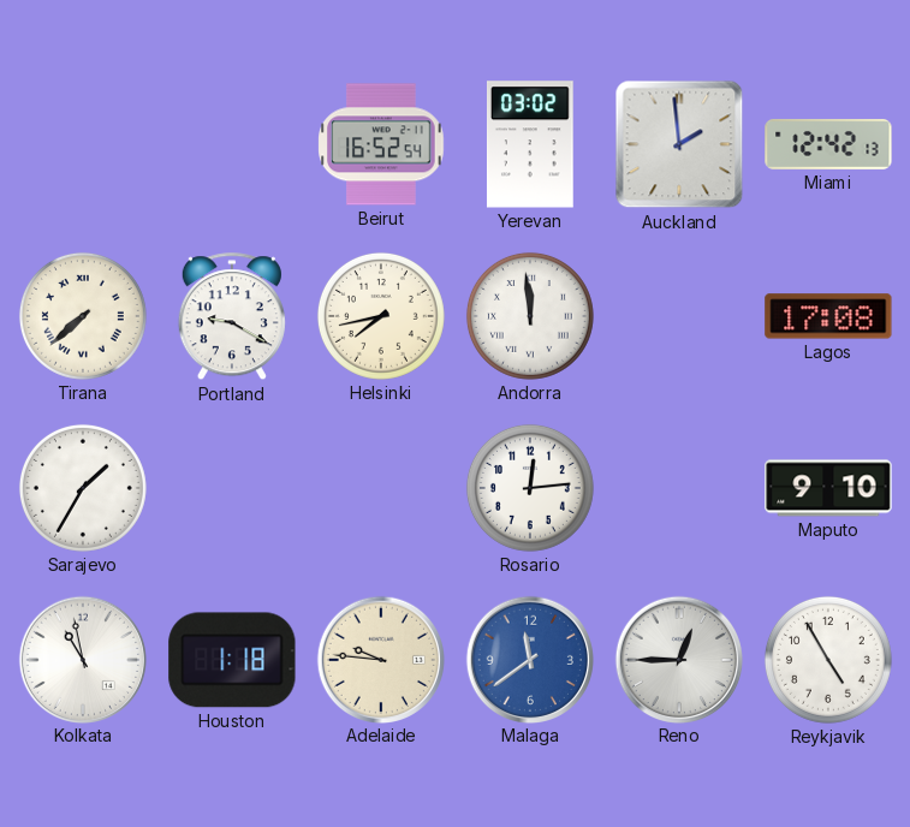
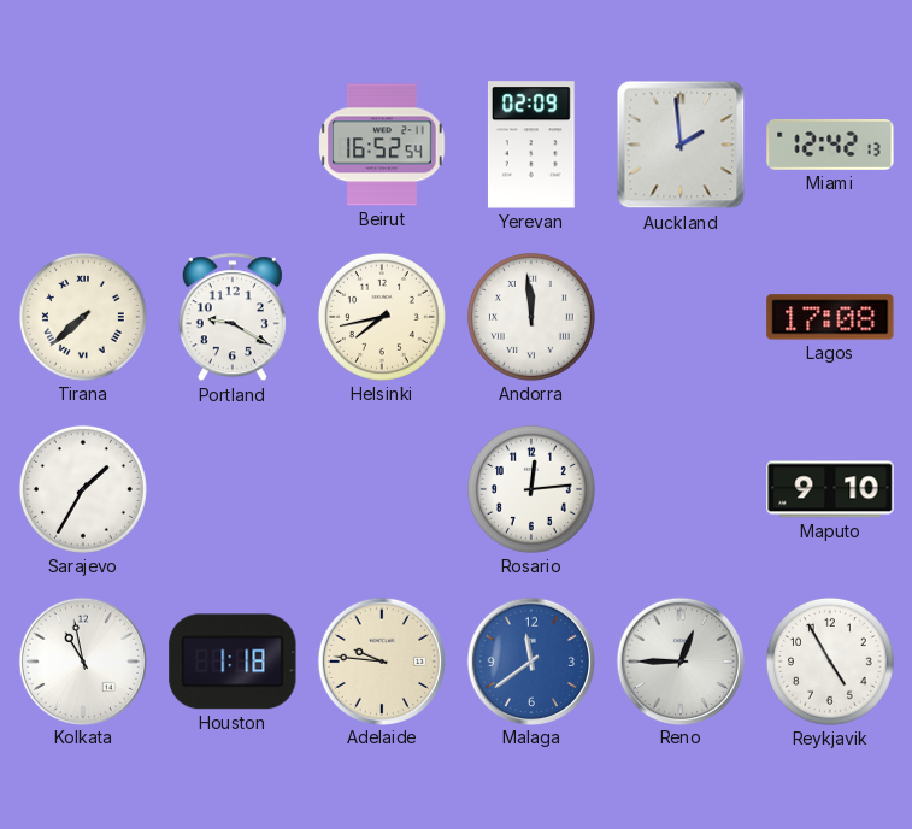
Yerevan: 03:02 -> 02:09 (531, 145)
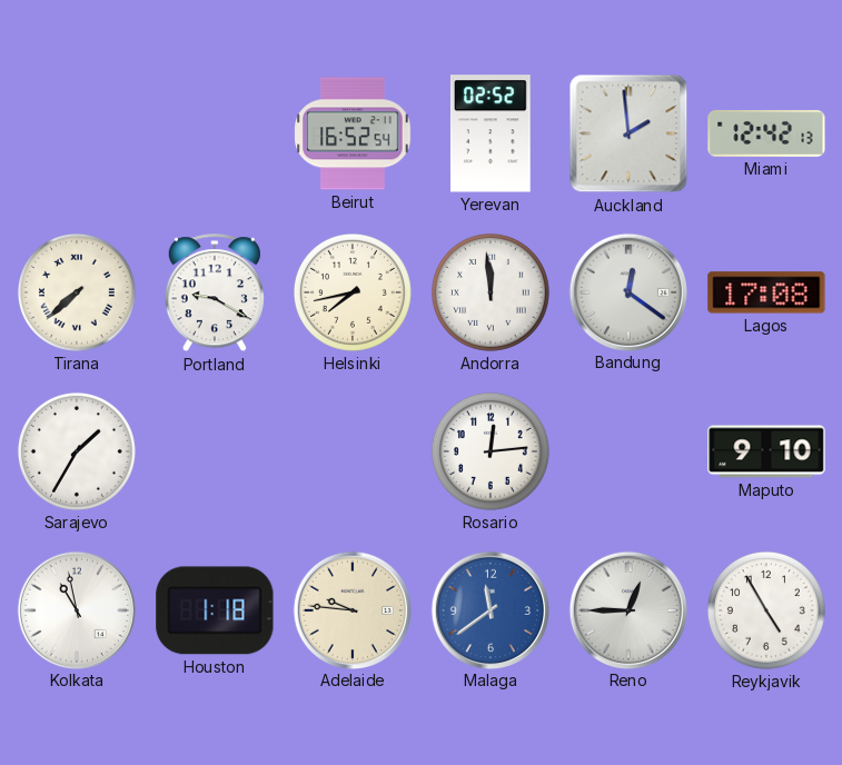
Yerevan: 02:09 -> 02:52 (491, 133)
Bandung: none -> 12:21 (627, 291)
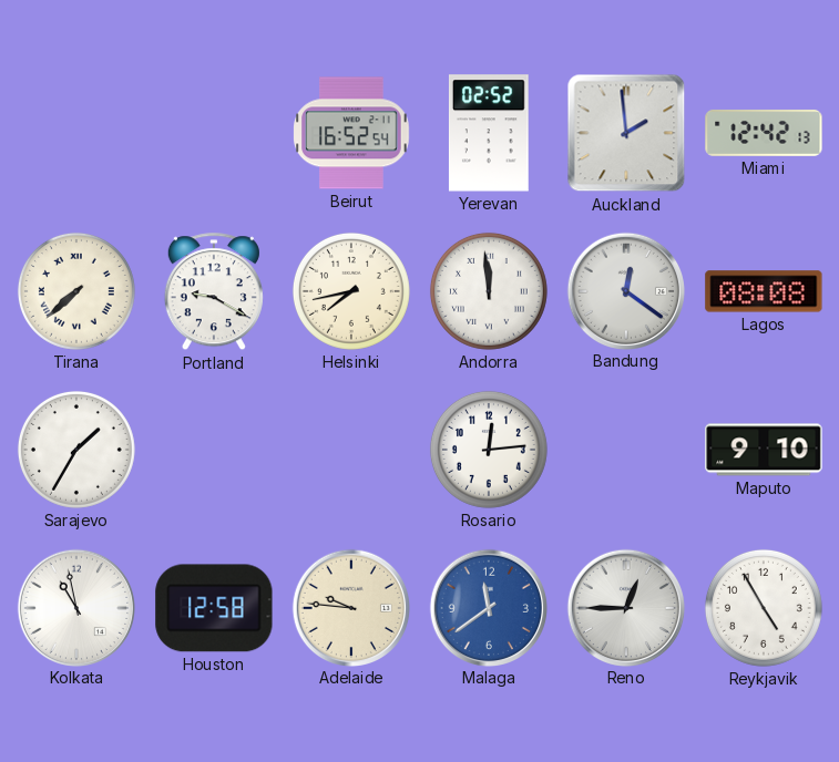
Lagos: 17:08 -> 08:08 (764, 291)
Houston: 1:18 -> 12:58 (214, 608)
